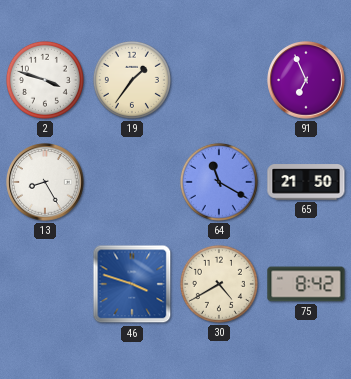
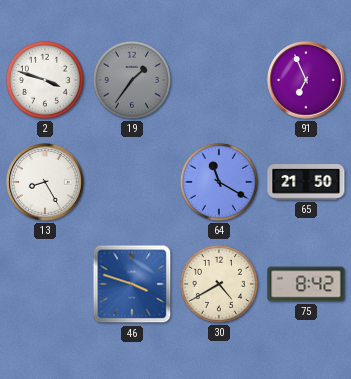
19 dial: cream -> grey (132, 80)
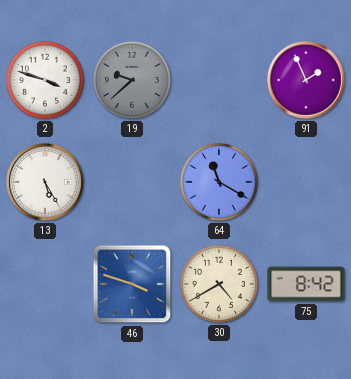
19: 1:36 -> 9:38 (132, 80)
91: 6:56 -> 1:56 (306, 80)
13: 8:25 -> 5:25 (45, 182)
65: 21:50 -> none (306, 182)
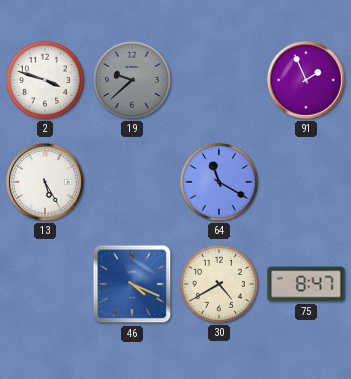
46: 3:48 -> 4:19 (132, 284)
75: 8:42 -> 8:47 (306, 284)
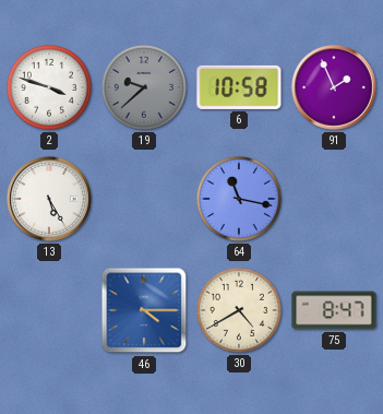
6: none -> 10:58 (239, 87)
64: 11:20 -> 11:17 (239, 199)
46: 4:19 -> 4:15 (144, 310)
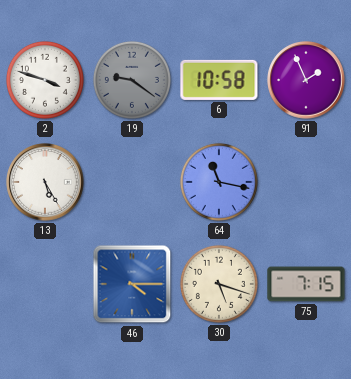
19: 9:38 -> 9:21 (132, 80)
30: 4:40 -> 5:18 (219, 284)
75: 8:47 -> 7:15 (306, 284)
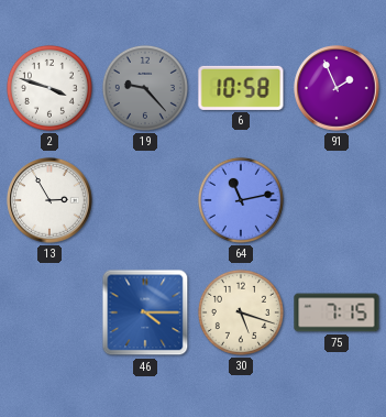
19: 9:21 -> 9:23 (145, 88)
13: 5:25 -> 2:55 (49, 200)
64: 11:17 -> 11:13 (241, 200)
